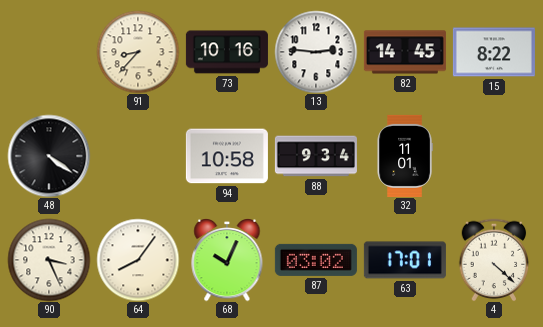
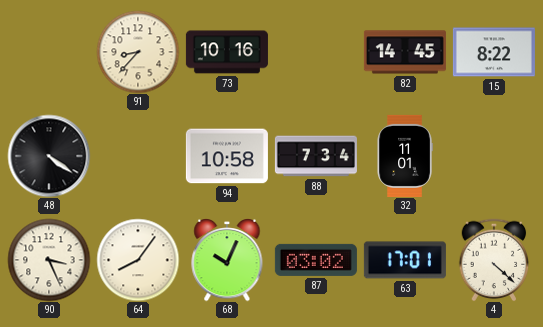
13: 2:46 -> none (316, 52)
88: 9:34 -> 7:34 (316, 156)
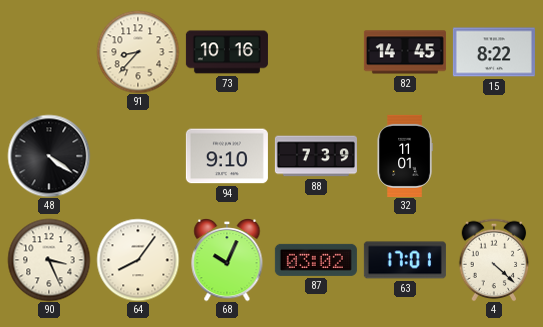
94: 10:58 -> 9:10 (227, 156)
88: 7:34 -> 7:39 (316, 156)
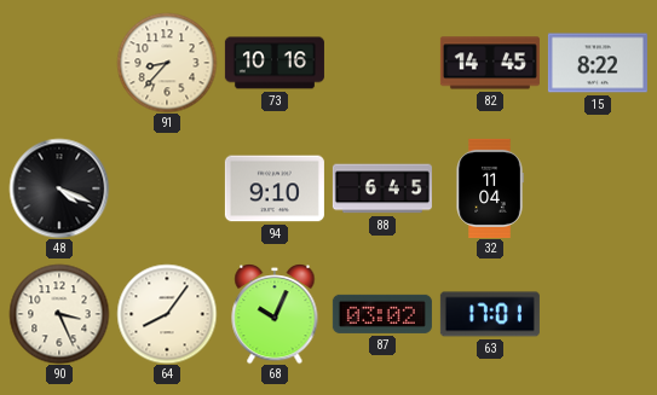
48: 4:21 -> 4:19 (59, 188)
88: 7:39 -> 6:45 (382, 188)
32: 11:01 -> 11:04 (490, 188)
4: 4:22 -> none (494, 260)
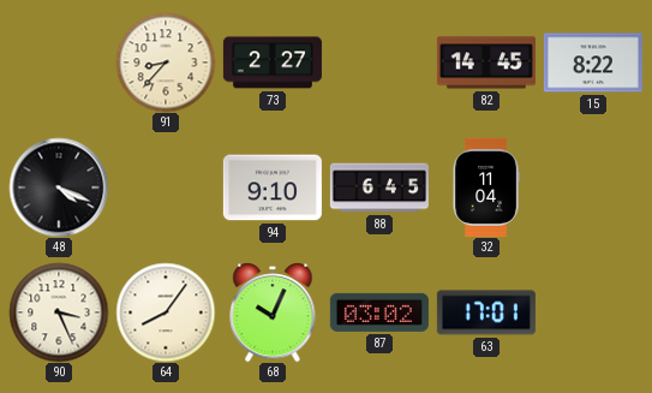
73: 10:16 -> 2:27 (273, 62)
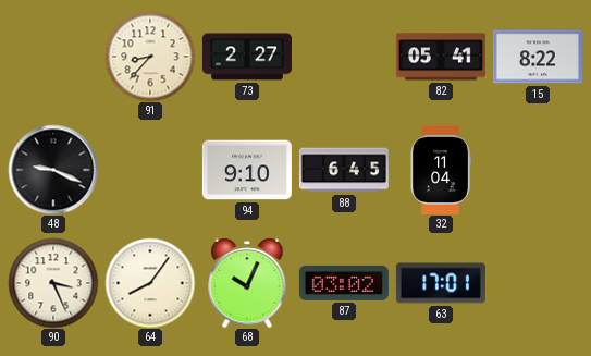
82: 14:45 -> 05:41 (441, 57)
48: 4:19 -> 9:19 (53, 170)
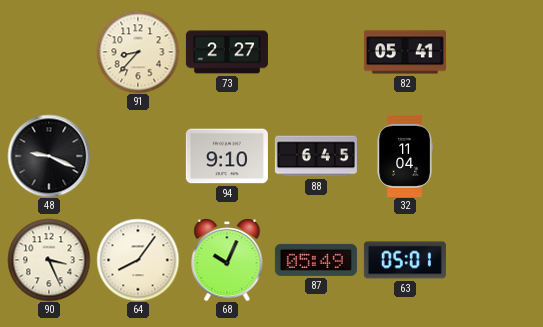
15: 8:22 -> none (538, 57)
87: 03:02 -> 05:49 (316, 260)
63: 17:01 -> 05:01 (405, 260)
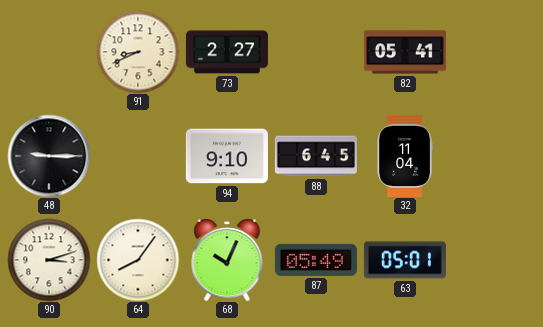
91: 8:37 -> 8:41 (138, 52)
48: 9:19 -> 9:15 (49, 156)
90: 3:26 -> 3:12 (49, 260)
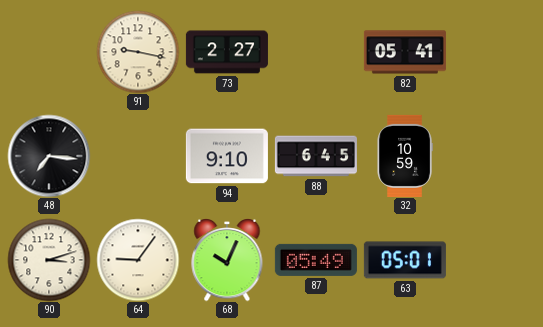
91: 8:41 -> 9:17 (138, 52)
48: 9:15 -> 7:16 (49, 156)
32: 11:04 -> 10:59 (405, 156)
64: 8:06 -> 9:06 (138, 260)
